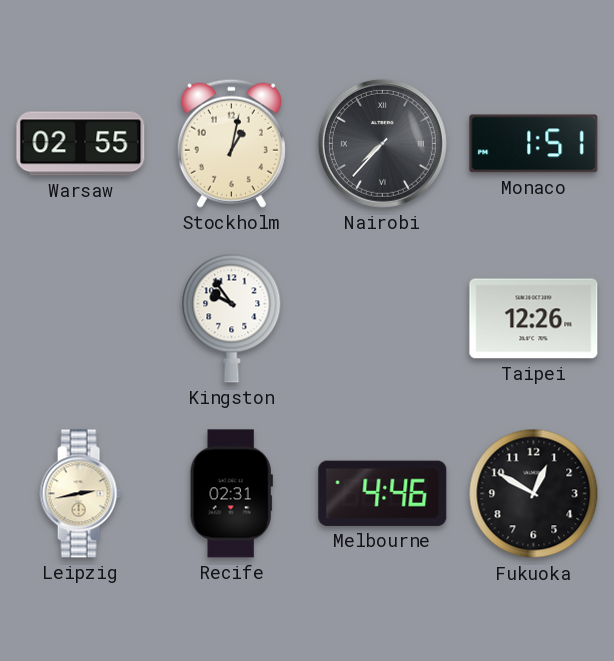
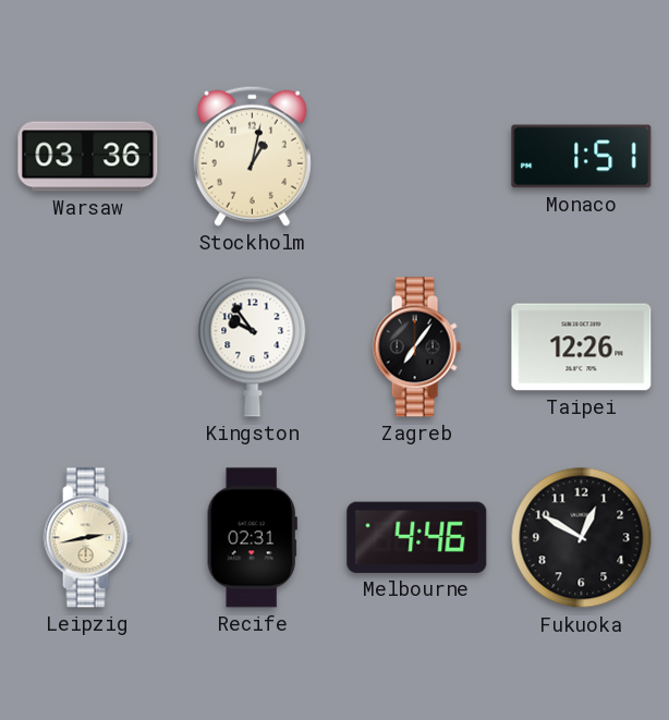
Warsaw: 02:55 -> 03:36 (88, 157)
Nairobi: 7:37 -> none (382, 143)
Zagreb: none -> 7:06 (416, 347)
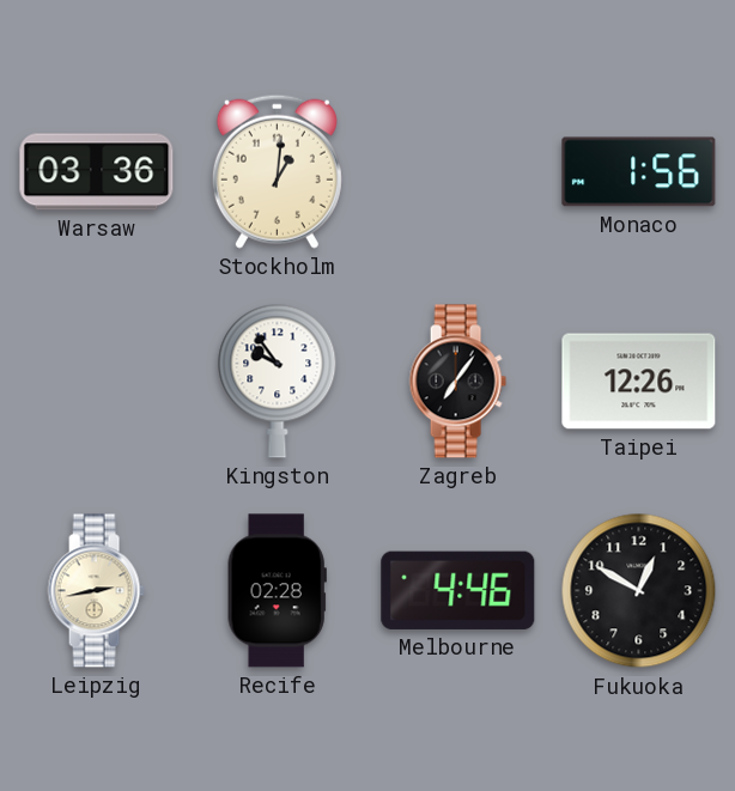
Stockholm: 1:02 -> 1:01 (277, 171)
Monaco: 1:51 -> 1:56 (639, 172)
Recife: 02:31 -> 02:28 (277, 591)
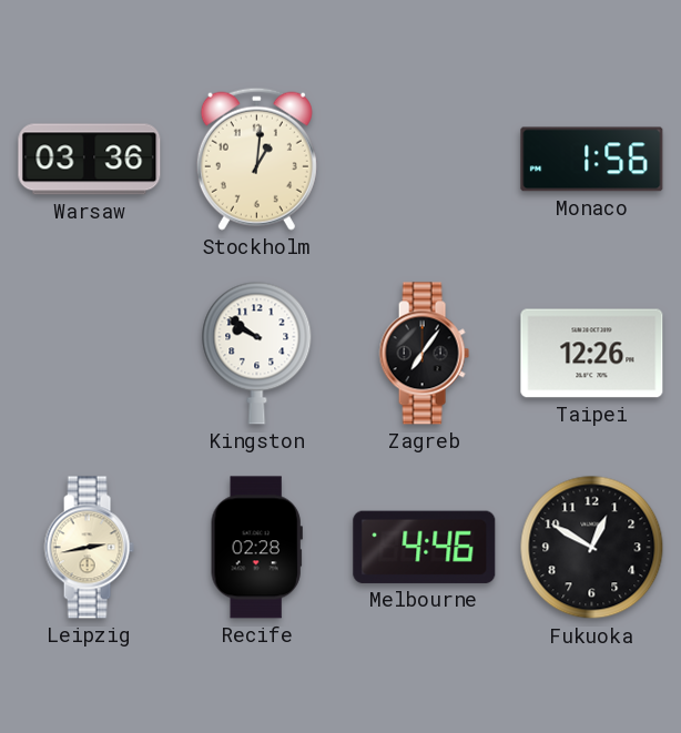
Kingston: 9:54 -> 9:51 (257, 353)
